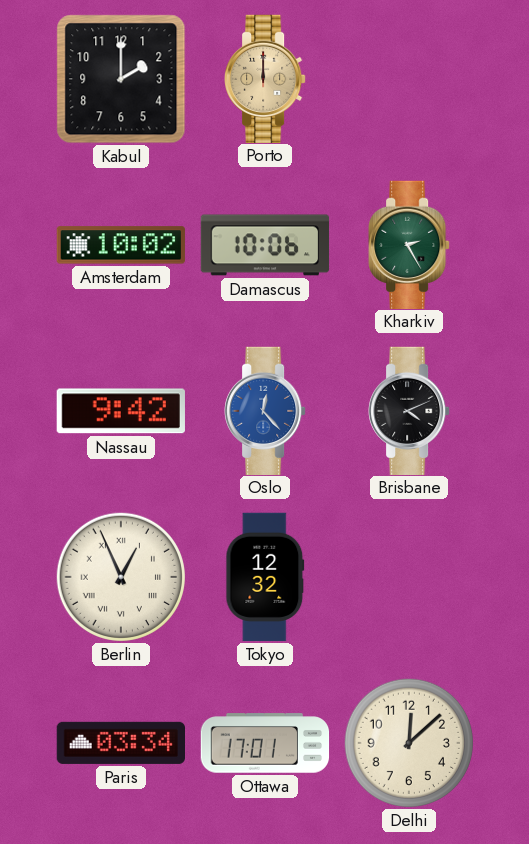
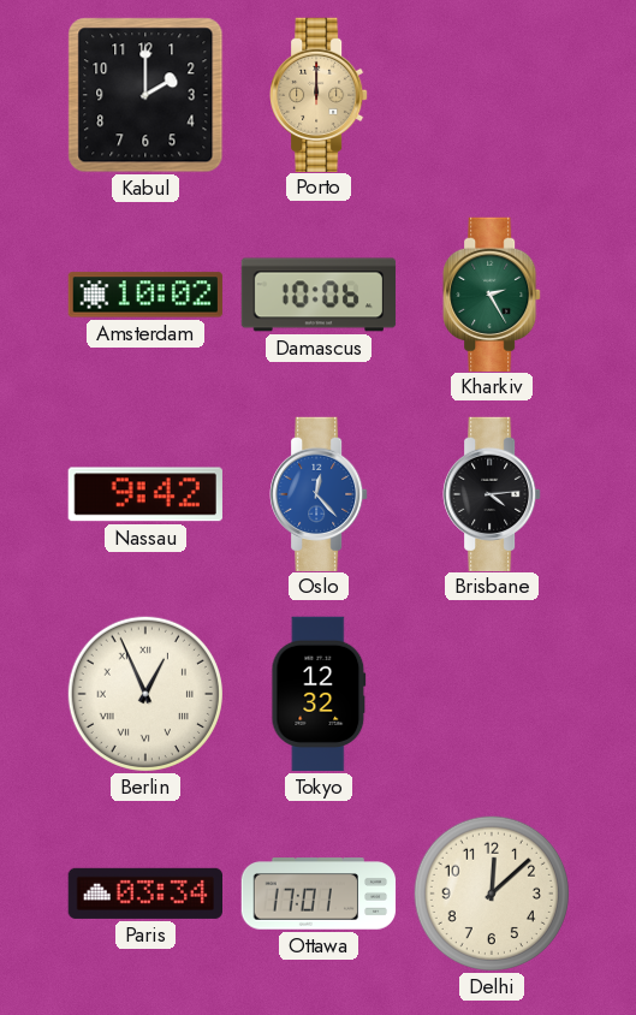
Brisbane: 4:11 -> 4:14 (492, 493)
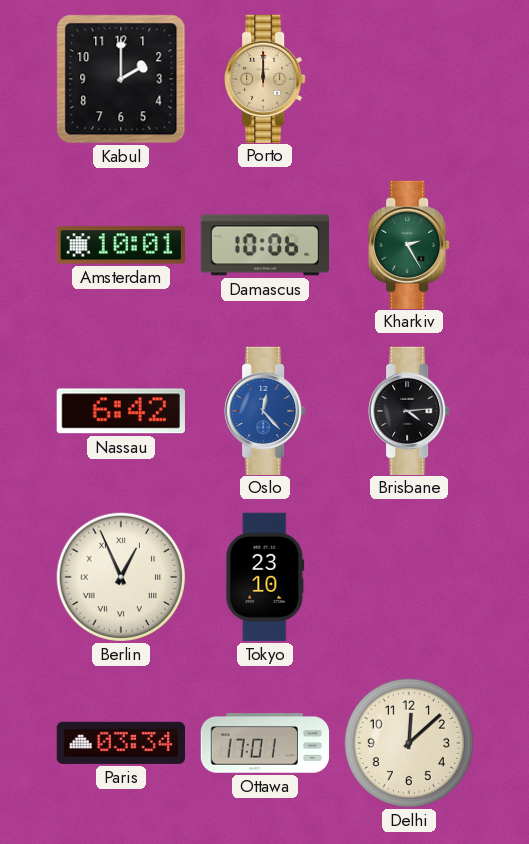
Amsterdam: 10:02 -> 10:01 (120, 245)
Nassau: 9:42 -> 6:42 (121, 411)
Tokyo: 12:32 -> 23:10 (265, 577)
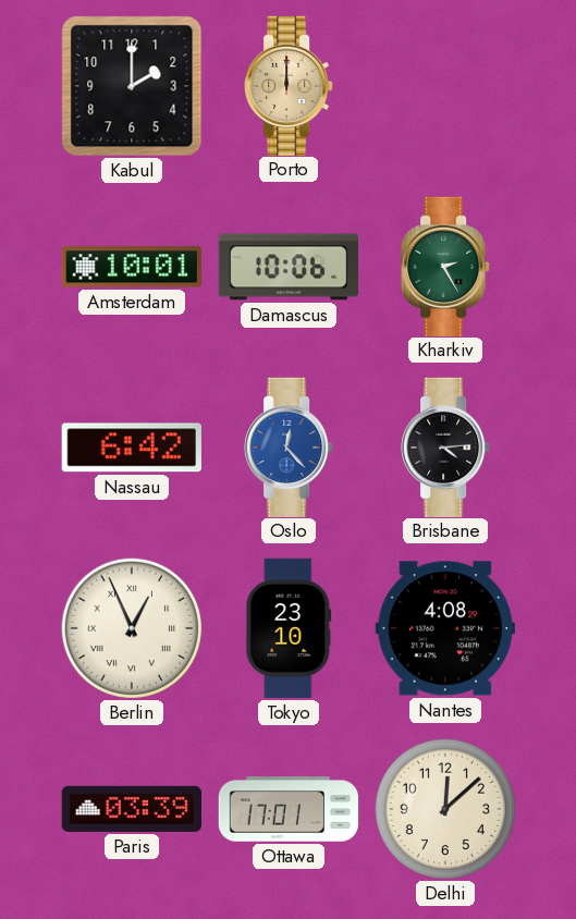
Nantes: none -> 4:08 (445, 628)
Paris: 03:34 -> 03:39 (131, 809)
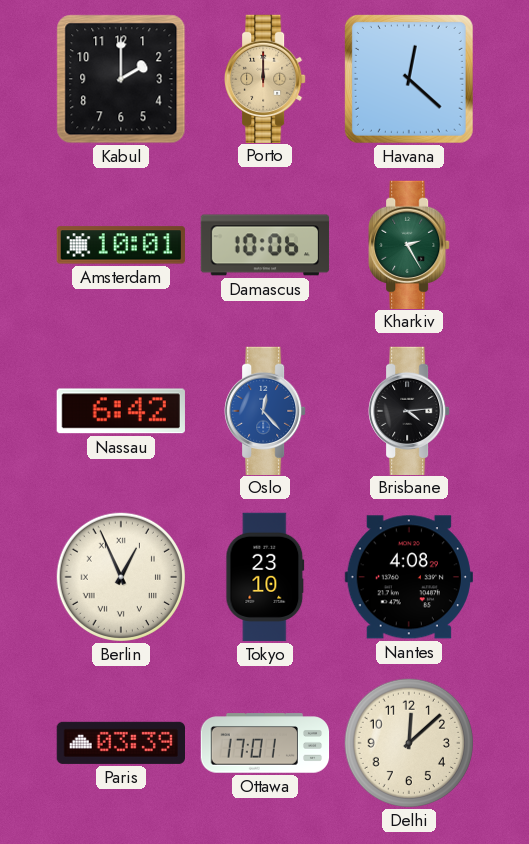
Havana: none -> 12:22 (409, 79)
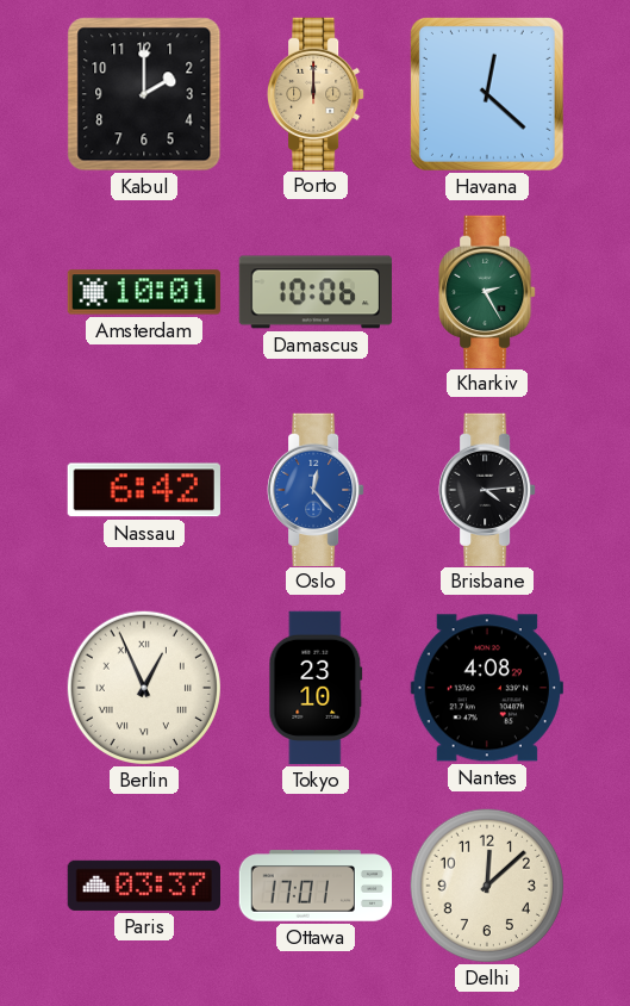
Paris: 03:39 -> 03:37 (143, 886)
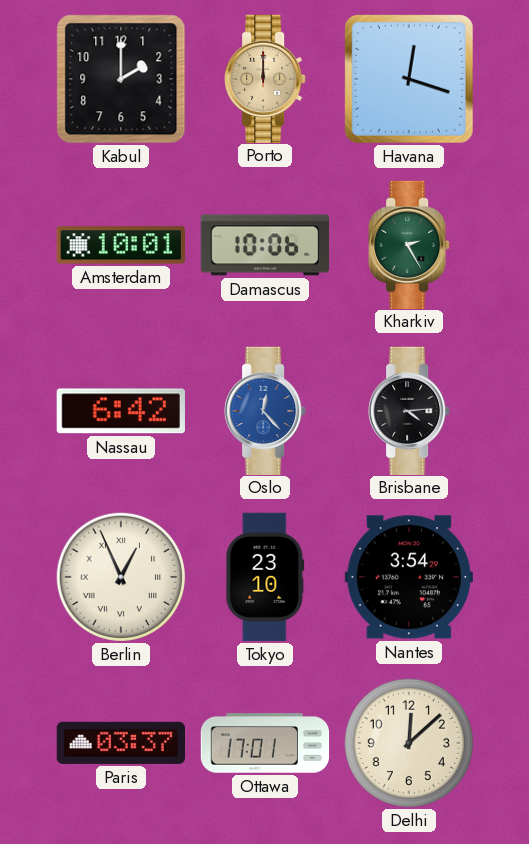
Havana: 12:22 -> 12:18 (409, 79)
Nantes: 4:08 -> 3:54 (409, 577)
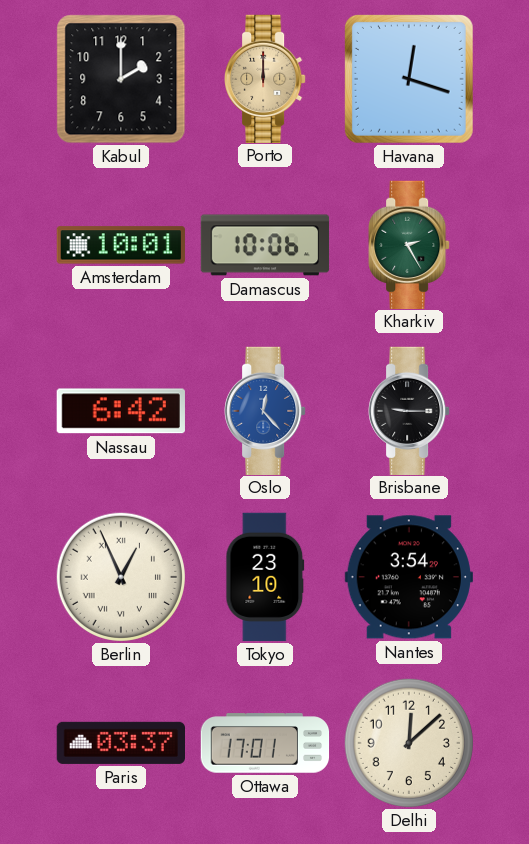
Brisbane: 4:14 -> 9:15 (409, 410)
